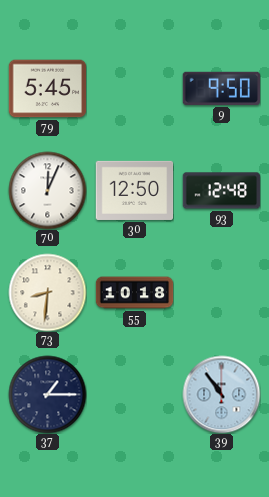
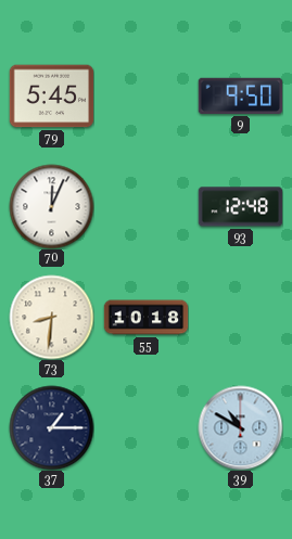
30: 12:50 -> none (134, 190)
39: 10:54 -> 10:50 (240, 427)
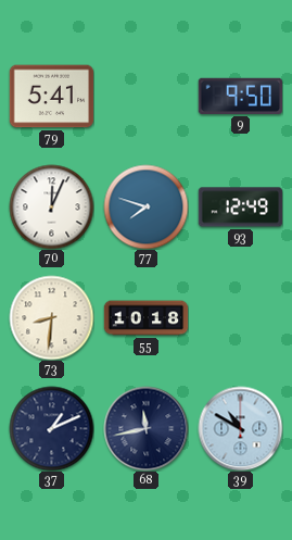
79: 5:45 -> 5:41 (51, 97)
77: none -> 7:48 (145, 206)
93: 12:48 -> 12:49 (240, 208)
37: 1:15 -> 1:11 (51, 428)
68: none -> 11:43 (145, 428)
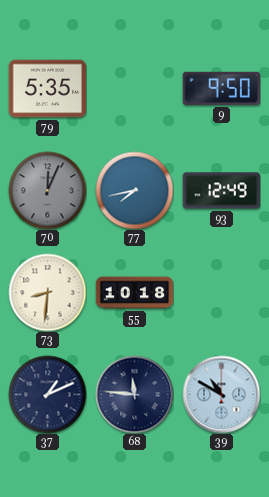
79: 5:41 -> 5:35 (47, 89)
70 dial: white -> grey (47, 190)
77: 7:48 -> 7:43 (134, 190)
68: 11:43 -> 11:46 (134, 394)
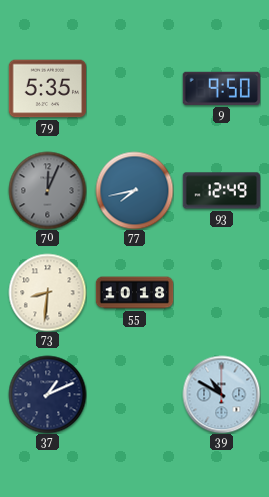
68: 11:46 -> none (134, 394)
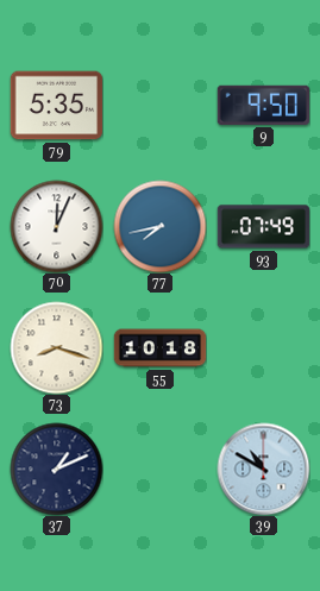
70 dial: grey -> white (56, 226)
93: 12:49 -> 07:49 (263, 227)
73: 8:31 -> 8:18 (56, 347)
